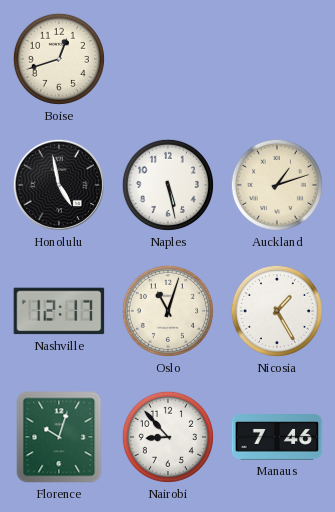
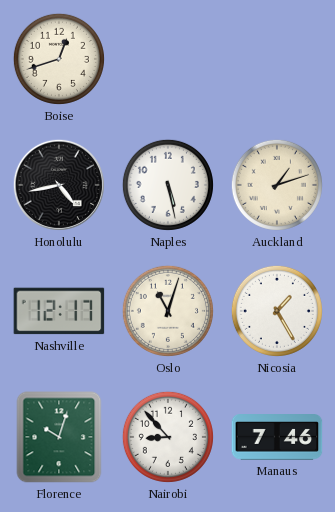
Honolulu: 4:58 -> 4:43 (59, 185)
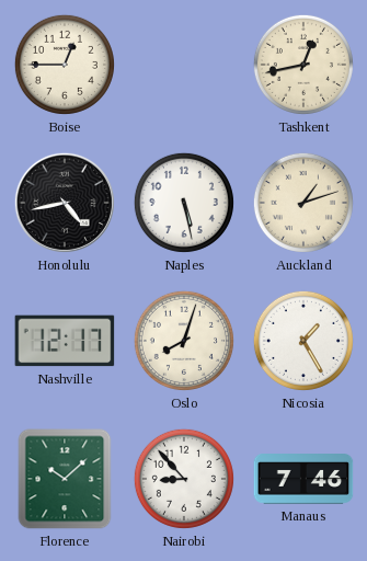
Boise: 12:42 -> 12:45 (65, 65)
Tashkent: none -> 12:43 (303, 65)
Oslo: 11:03 -> 8:03 (184, 341)
Florence: 10:03 -> 10:08 (65, 479)
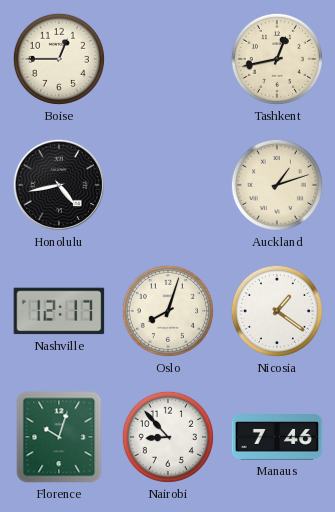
Naples: 5:28 -> none (184, 203)
Nicosia: 1:25 -> 1:21 (277, 311)
Florence: 10:08 -> 10:03 (59, 437)
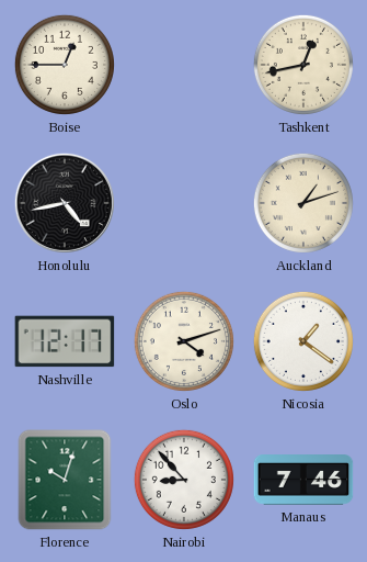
Oslo: 8:03 -> 4:12 (184, 341)
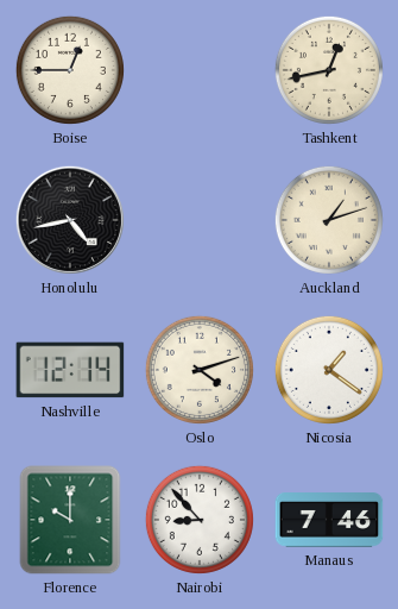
Nashville: 12:17 -> 12:14 (70, 370)
Florence: 10:03 -> 10:00 (70, 520)
